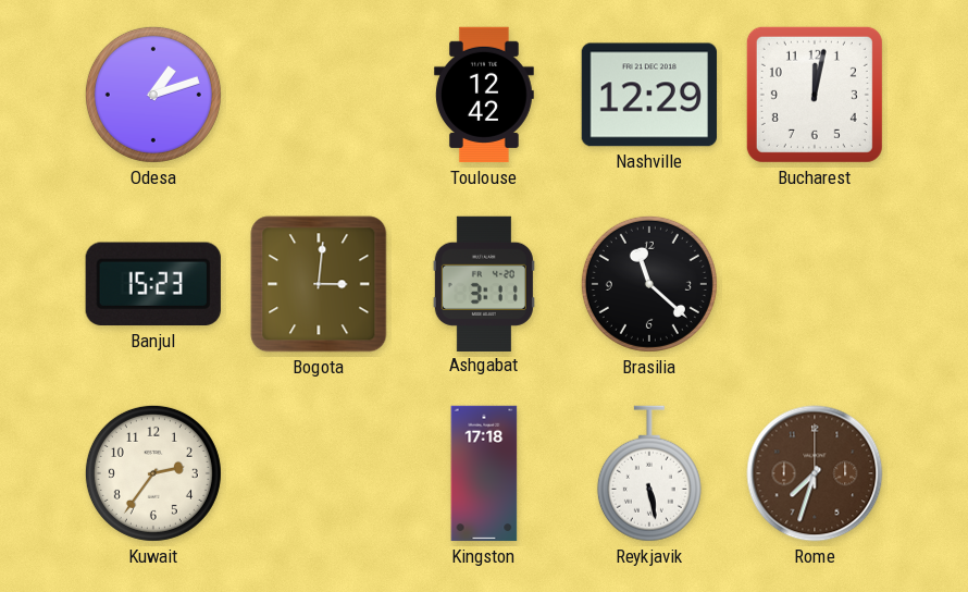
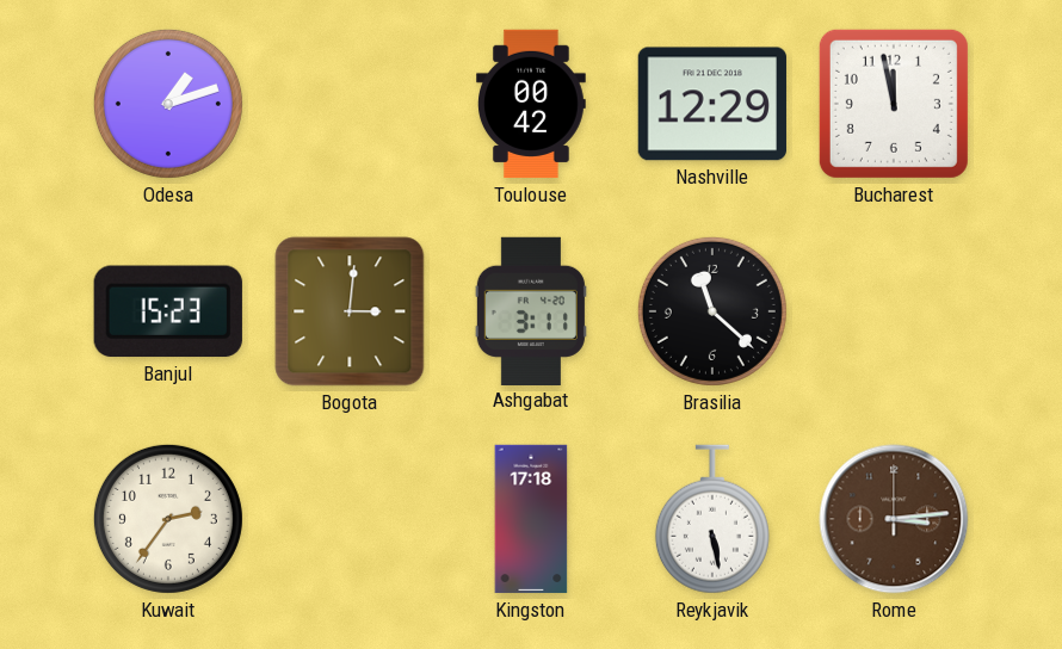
Toulouse: 12:42 -> 00:42 (532, 104)
Bucharest: 12:02 -> 11:58 (894, 104)
Rome: 7:33 -> 3:14 (894, 519)
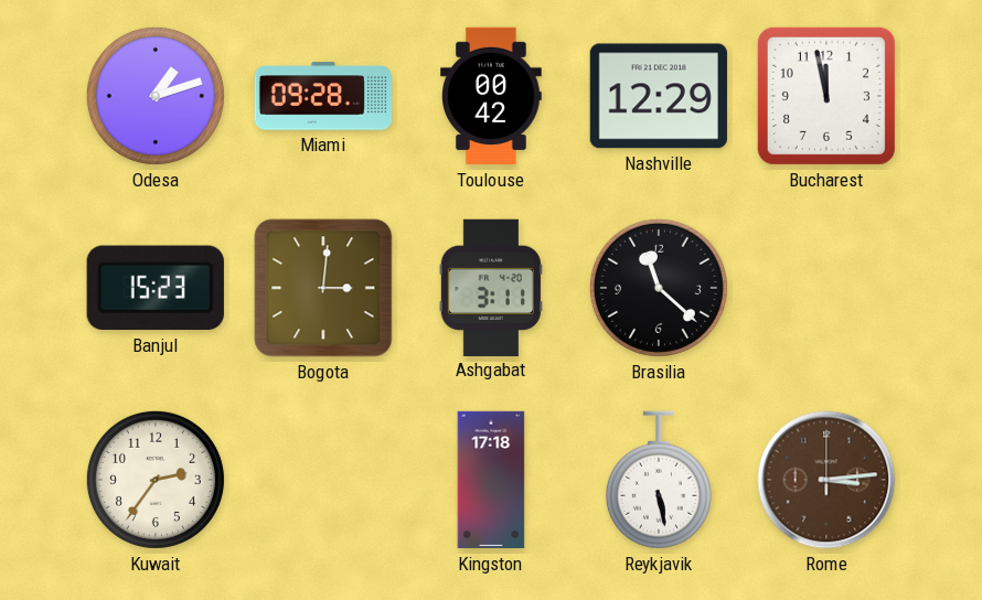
Miami: none -> 09:28 (323, 96)
